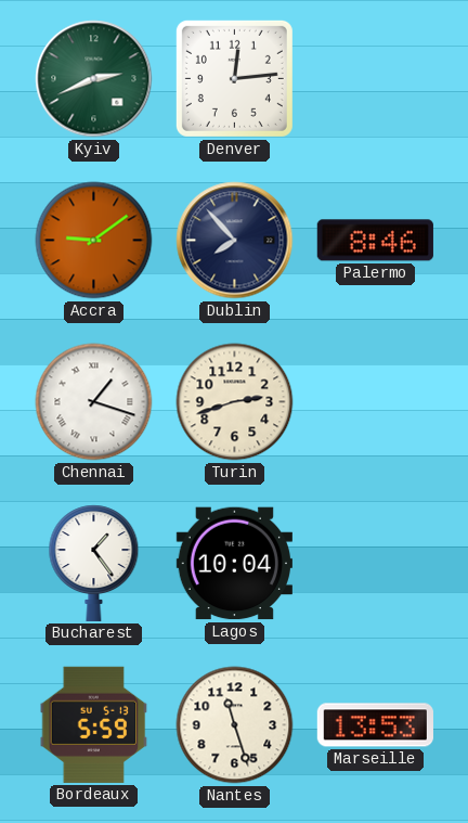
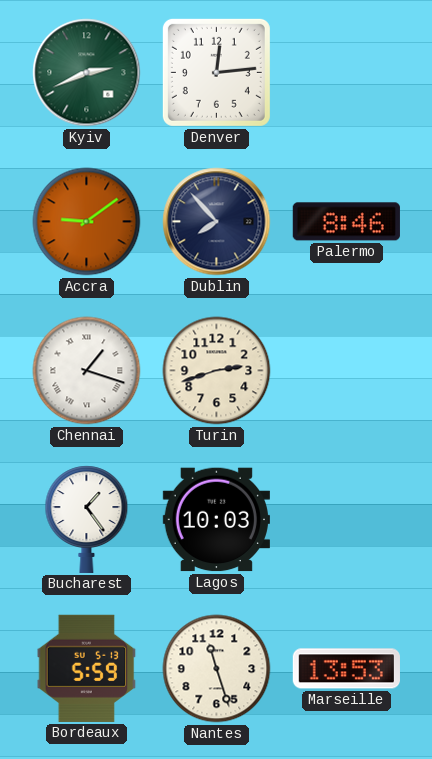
Lagos: 10:04 -> 10:03 (216, 520)
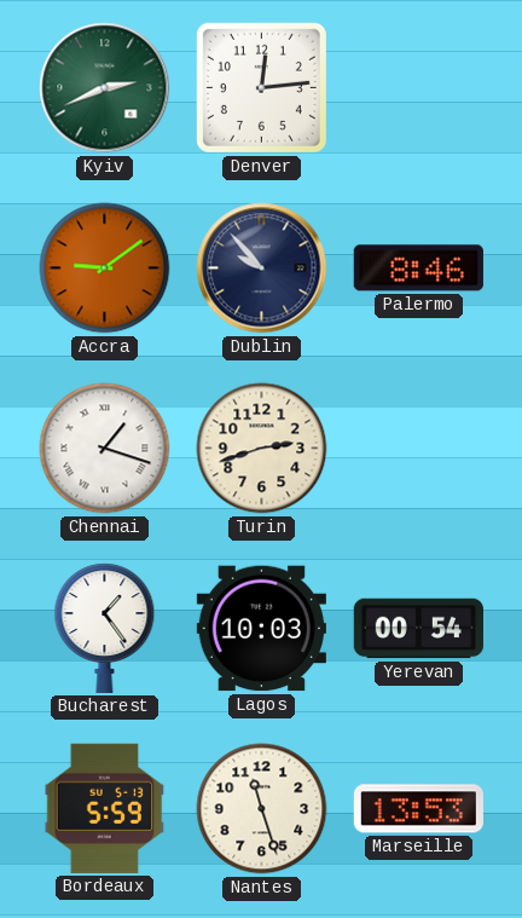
Dublin: 7:53 -> 9:53 (262, 269)
Yerevan: none -> 00:54 (418, 629)
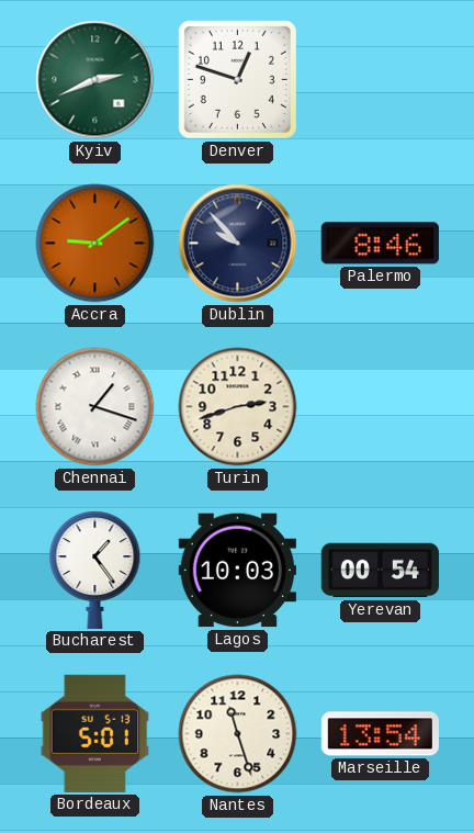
Denver: 12:14 -> 12:48 (237, 79)
Bordeaux: 5:59 -> 5:01 (95, 733)
Marseille: 13:53 -> 13:54 (380, 734)
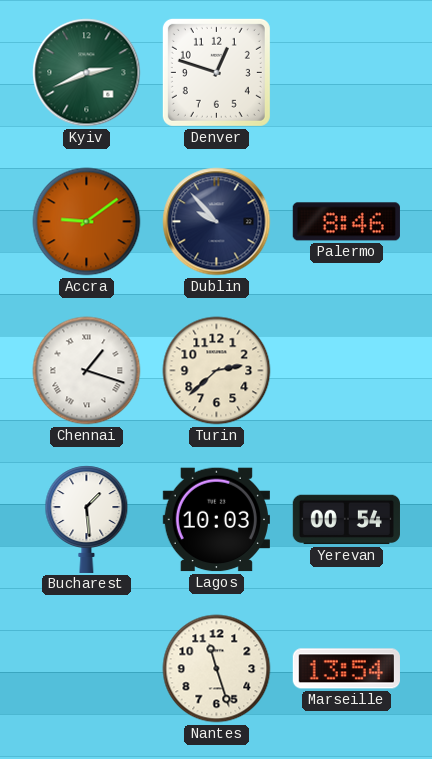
Turin: 2:42 -> 2:38 (217, 371)
Bucharest: 1:24 -> 1:29 (87, 519)
Bordeaux: 5:01 -> none (95, 733)
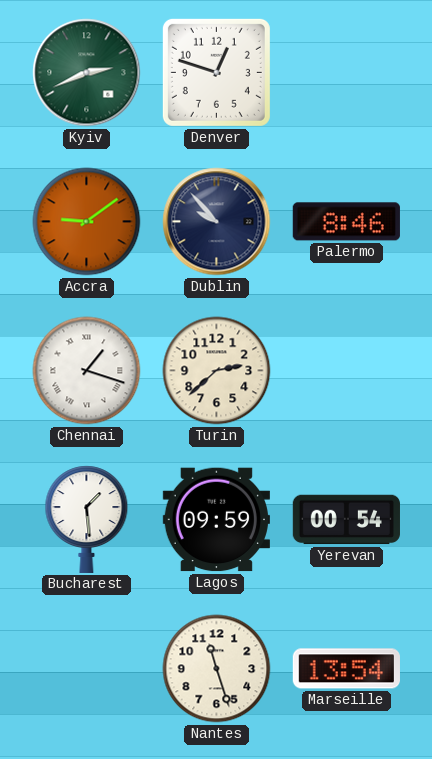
Lagos: 10:03 -> 09:59 (216, 520)
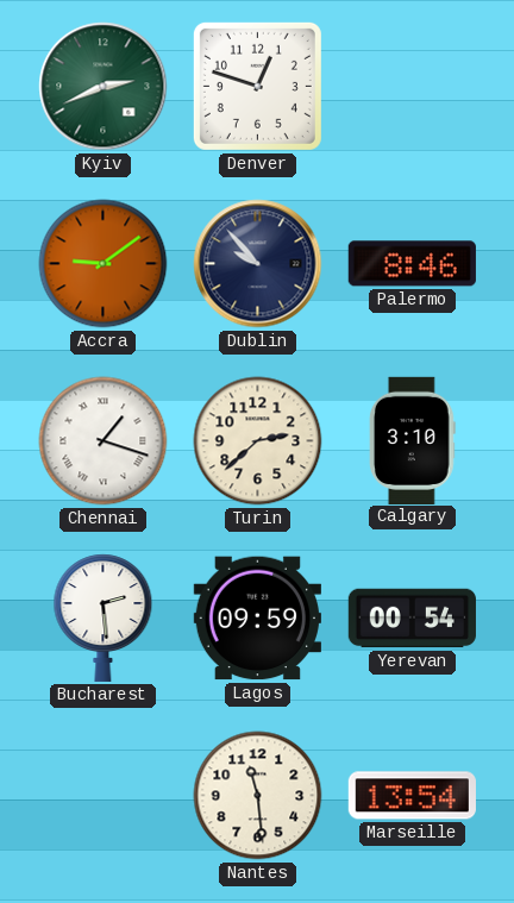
Calgary: none -> 3:10 (412, 440)
Bucharest: 1:29 -> 2:29 (104, 617)
Nantes: 11:27 -> 11:29 (258, 796)
